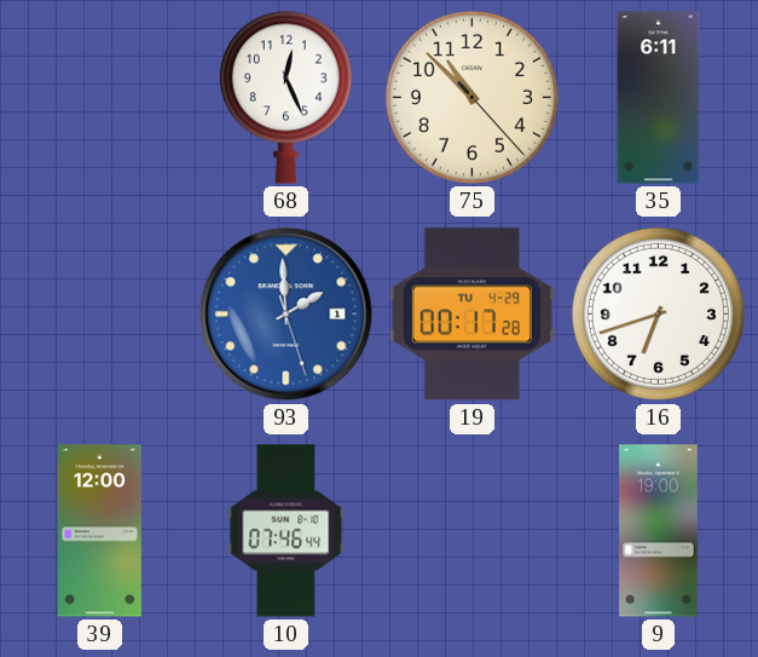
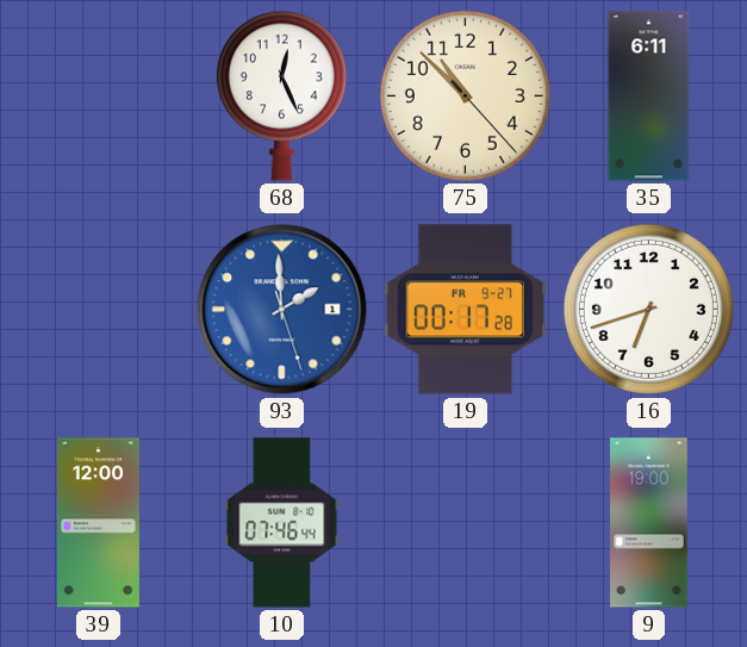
19 date: TU 4-29 -> FR 9-27 (465, 310)
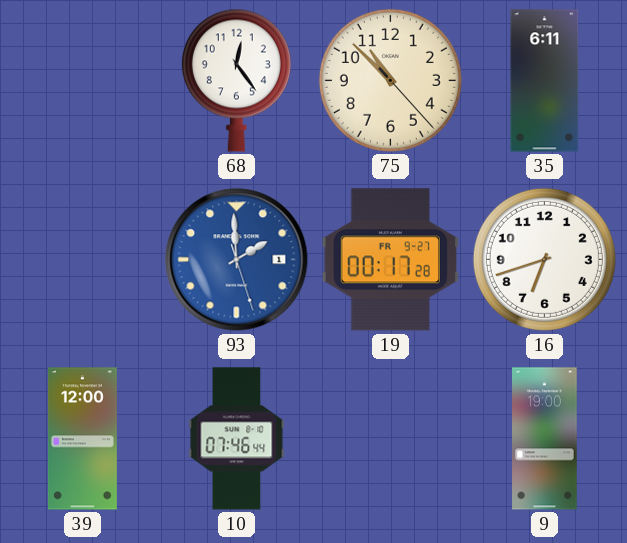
68: 12:26 -> 12:24 (236, 80)
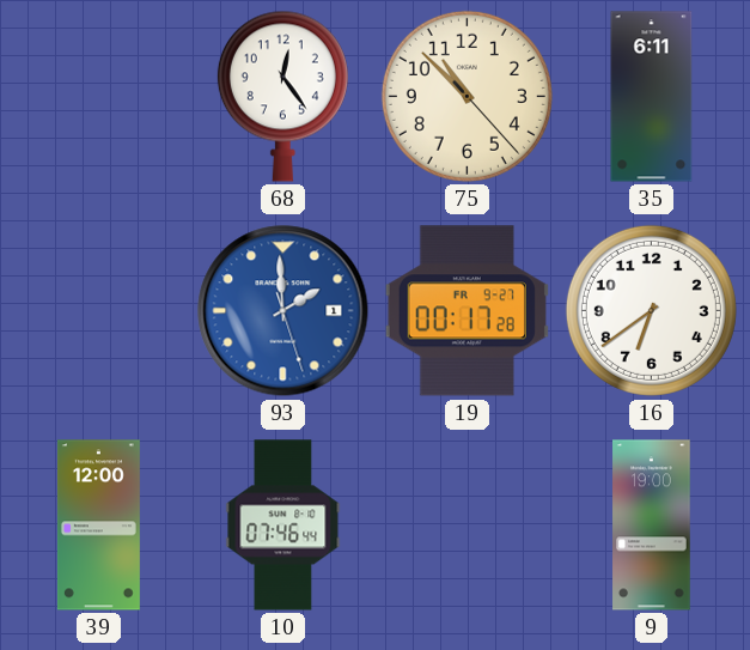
16: 6:42 -> 6:39 (651, 310)
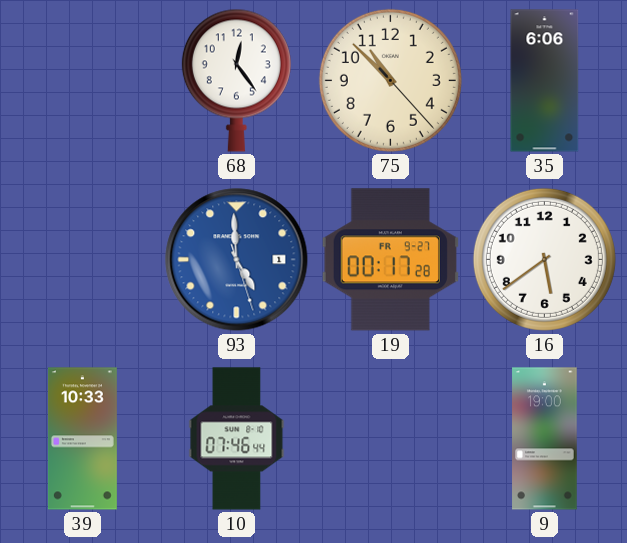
35: 6:11 -> 6:06 (545, 81)
93: 1:59 -> 4:59 (237, 260)
16: 6:39 -> 5:39 (544, 259)
39: 12:00 -> 10:33 (82, 439)
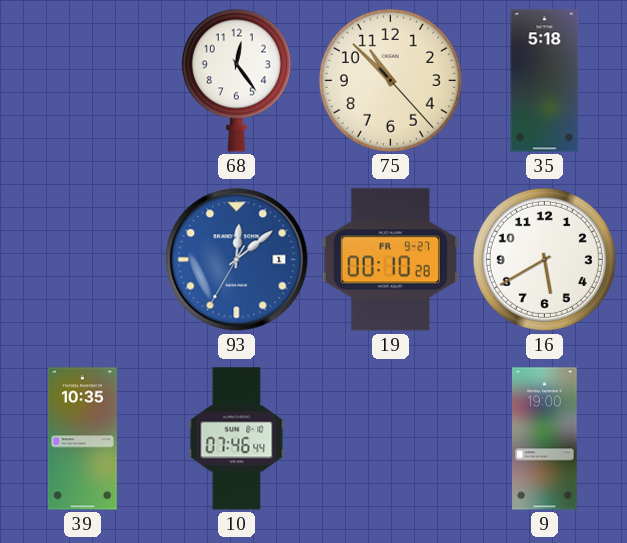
35: 6:06 -> 5:18 (545, 81)
93: 4:59 -> 12:08 (237, 260)
19: 00:17 -> 00:10 (390, 260)
16: 5:39 -> 5:40 (544, 259)
39: 10:33 -> 10:35 (82, 439)
